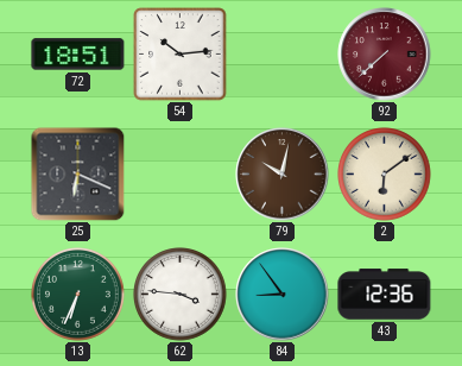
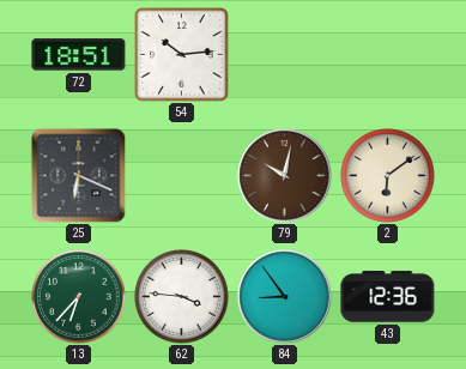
92: 7:38 -> none (385, 55)
13: 6:34 -> 6:37 (79, 297)
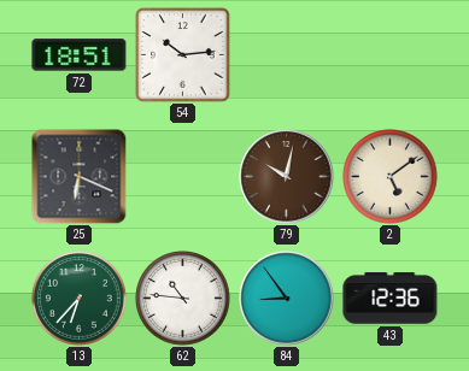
2: 6:09 -> 5:09 (391, 177)
62: 3:46 -> 10:46 (183, 299)
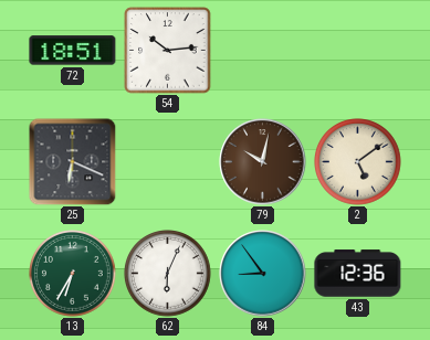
13: 6:37 -> 6:35 (73, 274)
62: 10:46 -> 6:04 (168, 274)
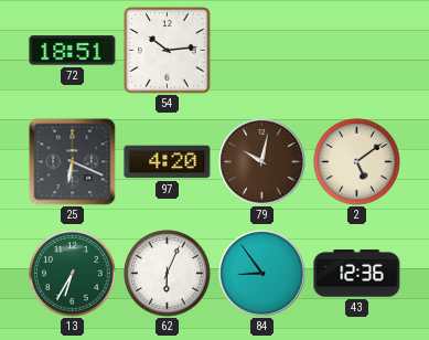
97: none -> 4:20 (168, 162)
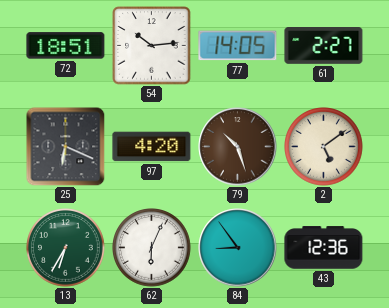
77: none -> 14:05 (238, 46)
61: none -> 2:27 (324, 46)
79: 10:02 -> 10:27 (238, 147)
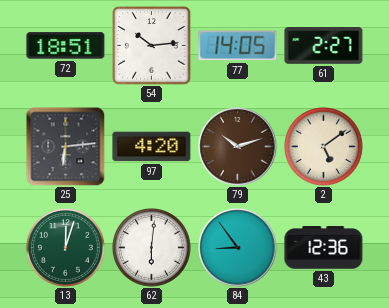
25: 6:19 -> 6:14 (65, 146)
79: 10:27 -> 10:12 (238, 147)
13: 6:35 -> 12:03 (66, 248)
62: 6:04 -> 6:01 (152, 248)
